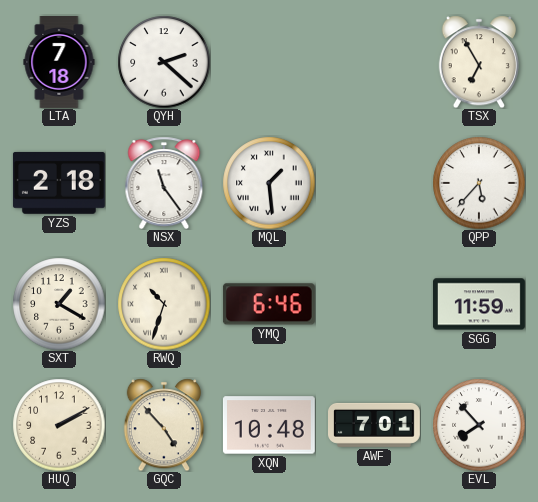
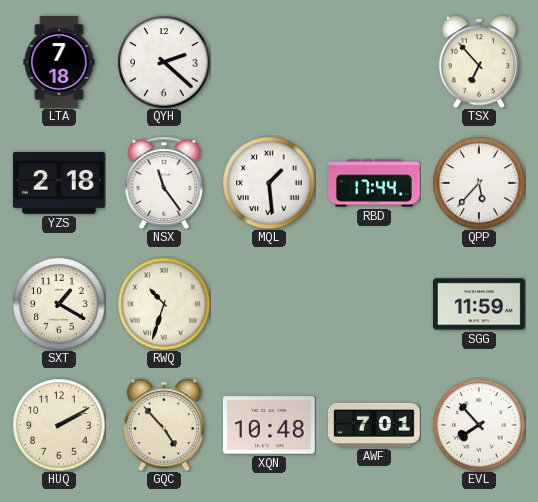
TSX: 6:55 -> 6:53 (479, 62)
RBD: none -> 17:44 (375, 183)
YMQ: 6:46 -> none (269, 304)
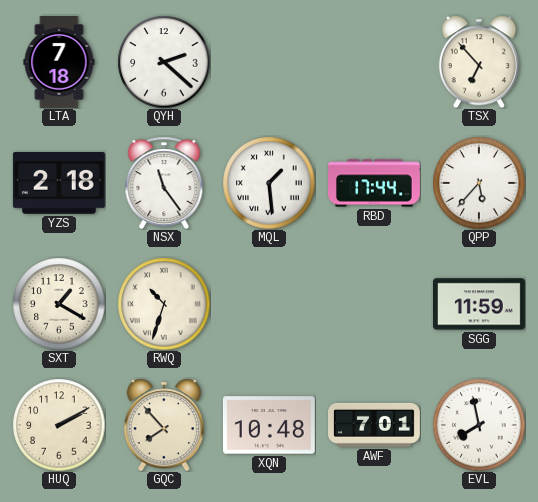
GQC: 4:53 -> 7:53 (164, 425)
EVL: 7:53 -> 7:58 (479, 425)
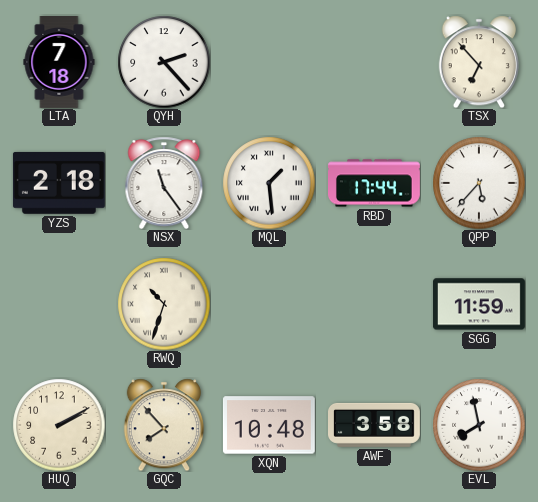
QYH: 2:22 -> 2:23 (164, 62)
SXT: 1:20 -> none (59, 304)
AWF: 7:01 -> 3:58 (375, 425)
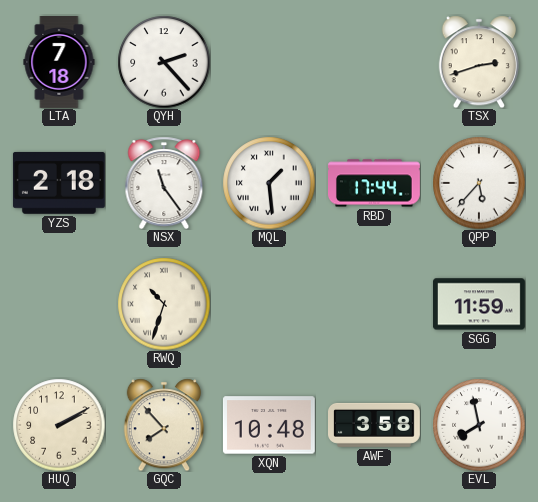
TSX: 6:53 -> 2:42 (479, 62)
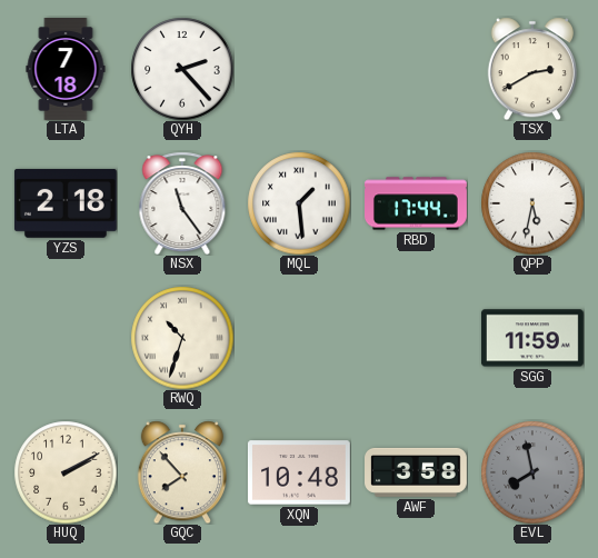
TSX: 2:42 -> 2:40 (532, 69)
QPP: 5:37 -> 5:32 (532, 203)
EVL dial: white -> grey (532, 472)
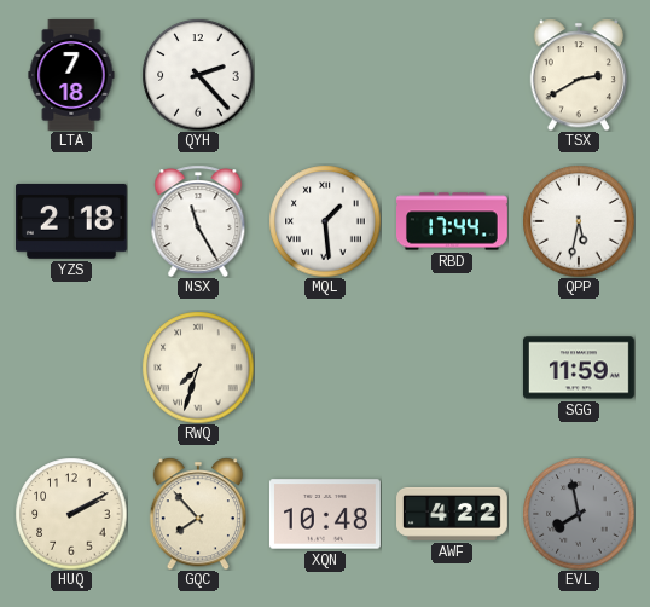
NSX: 11:24 -> 11:25 (198, 221)
RWQ: 10:33 -> 7:33 (198, 368)
AWF: 3:58 -> 4:22 (453, 514)
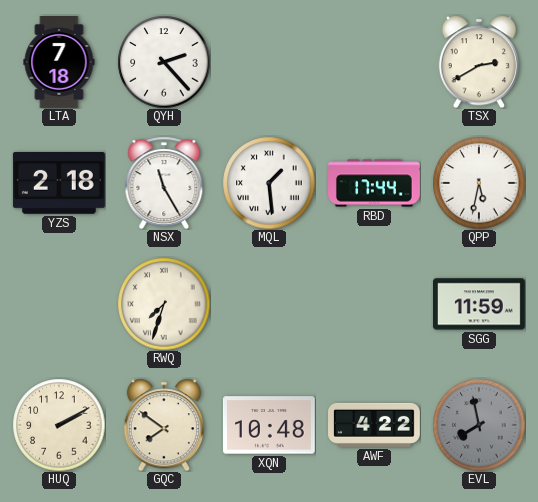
GQC: 7:53 -> 7:51 (164, 425)
